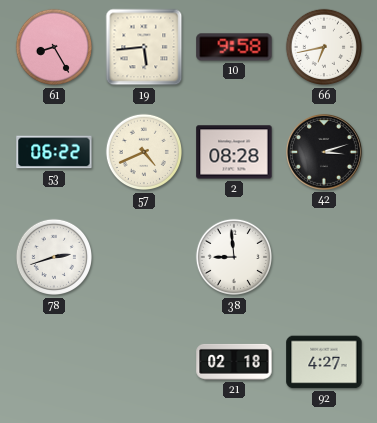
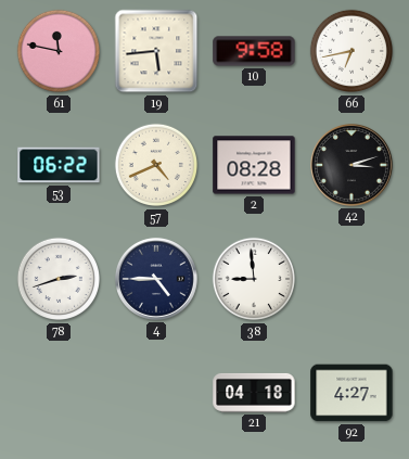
61: 8:25 -> 11:47 (59, 51)
4: none -> 4:45 (156, 279)
21: 02:18 -> 04:18 (254, 393)
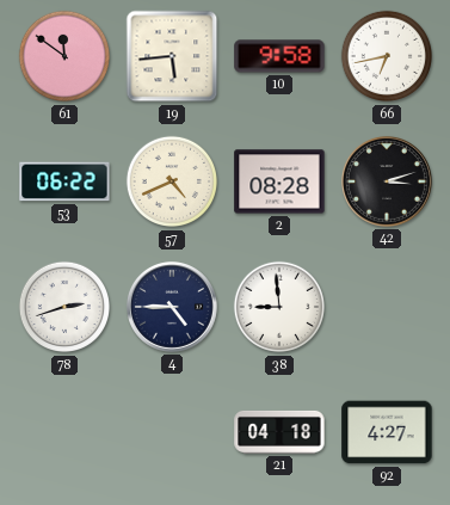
61: 11:47 -> 11:51 (64, 56)
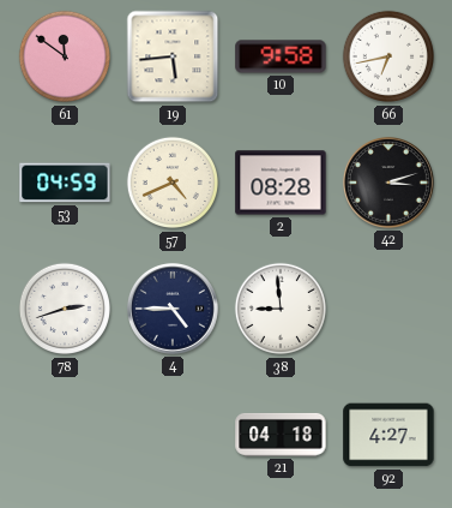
53: 06:22 -> 04:59 (65, 183)
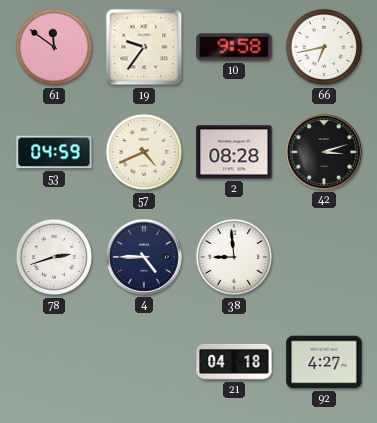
19: 5:44 -> 9:36 (144, 47)
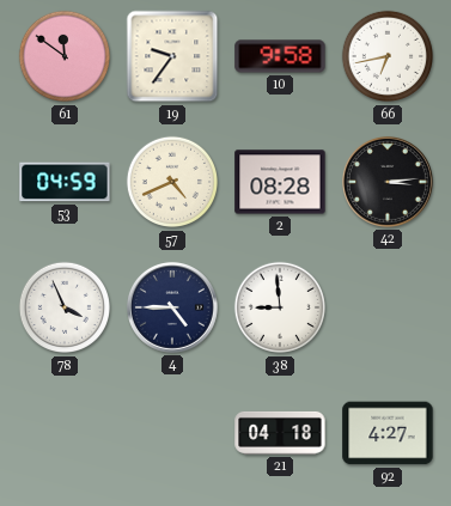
42: 3:12 -> 3:14 (388, 182)
78: 2:42 -> 3:56 (65, 307)
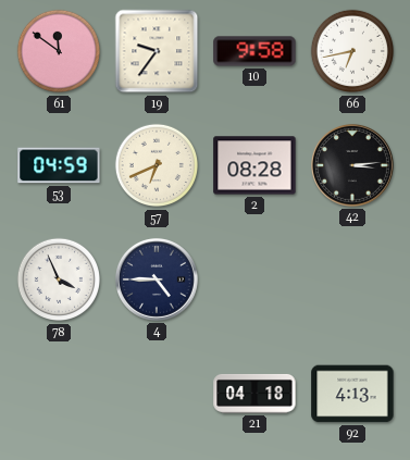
57: 4:41 -> 6:41 (157, 165)
38: 8:59 -> none (280, 307)
92: 4:27 -> 4:13 (352, 394)
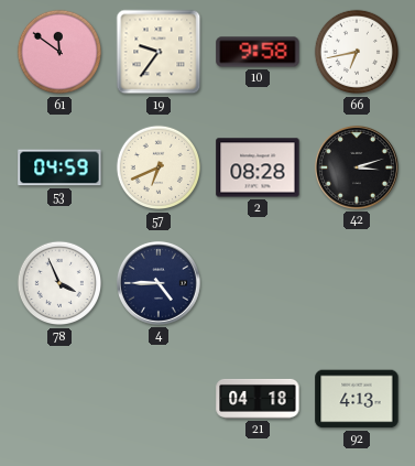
42: 3:14 -> 3:12 (357, 167)
